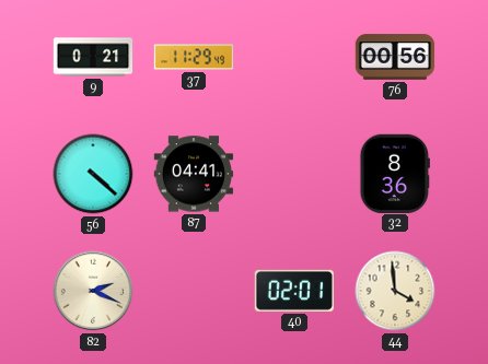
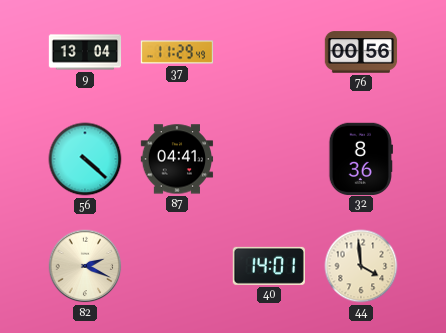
9: 0:21 -> 13:04 (85, 52)
40: 02:01 -> 14:01 (269, 266)
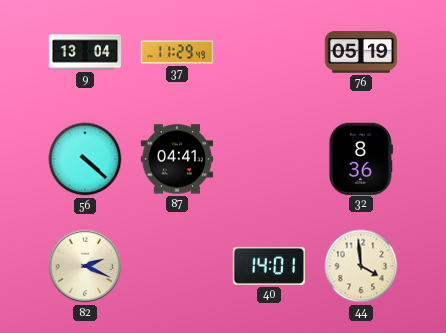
76: 00:56 -> 05:19 (361, 52)
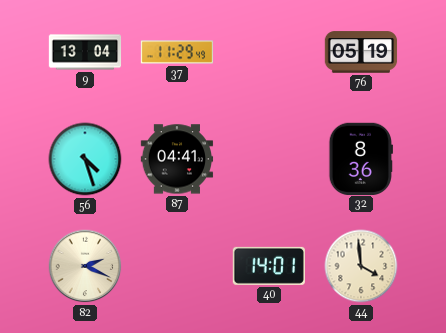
56: 4:22 -> 4:27 (85, 159)
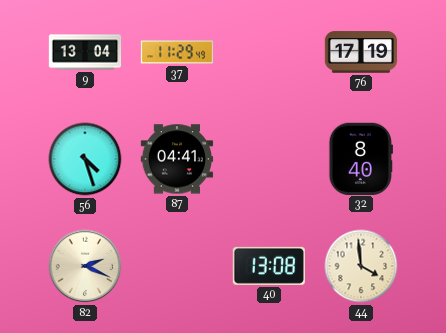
76: 05:19 -> 17:19 (361, 52)
32: 8:36 -> 8:40 (361, 158)
40: 14:01 -> 13:08 (269, 266)
